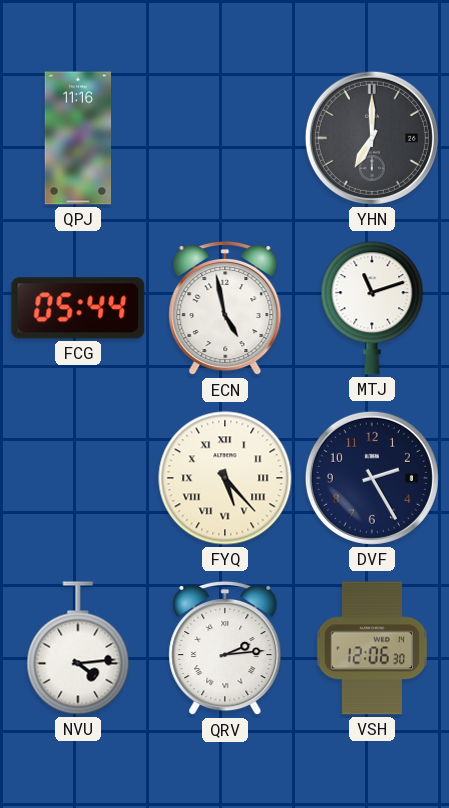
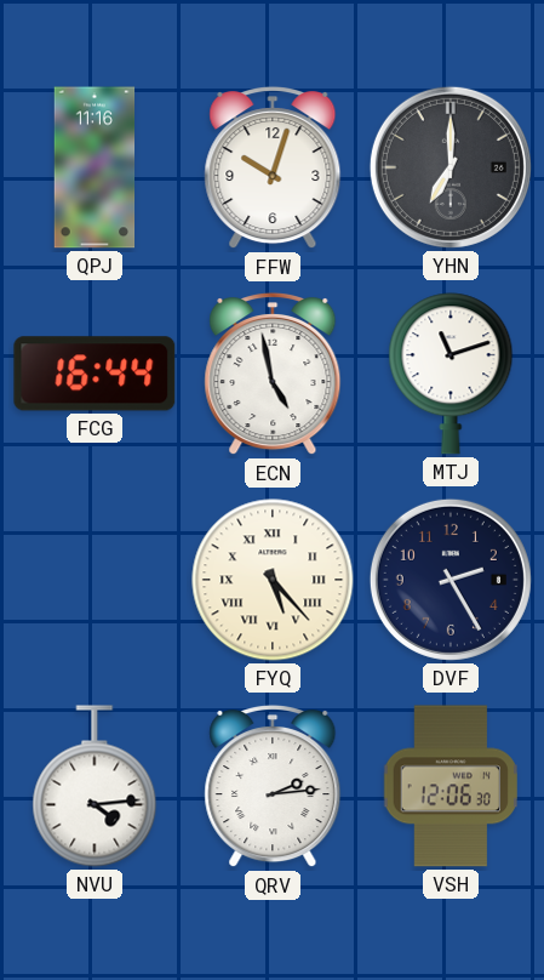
FFW: none -> 10:03 (273, 167)
FCG: 05:44 -> 16:44 (95, 374)
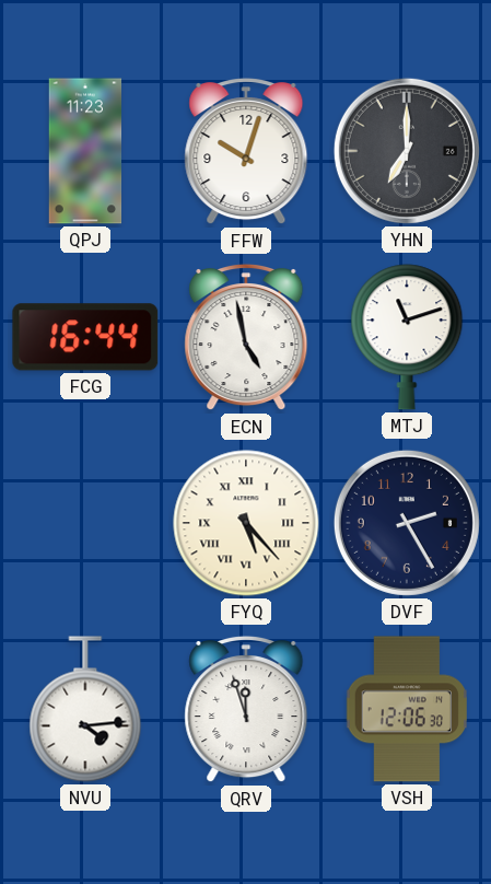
QPJ: 11:16 -> 11:23 (85, 151)
QRV: 2:14 -> 11:57 (246, 709)
